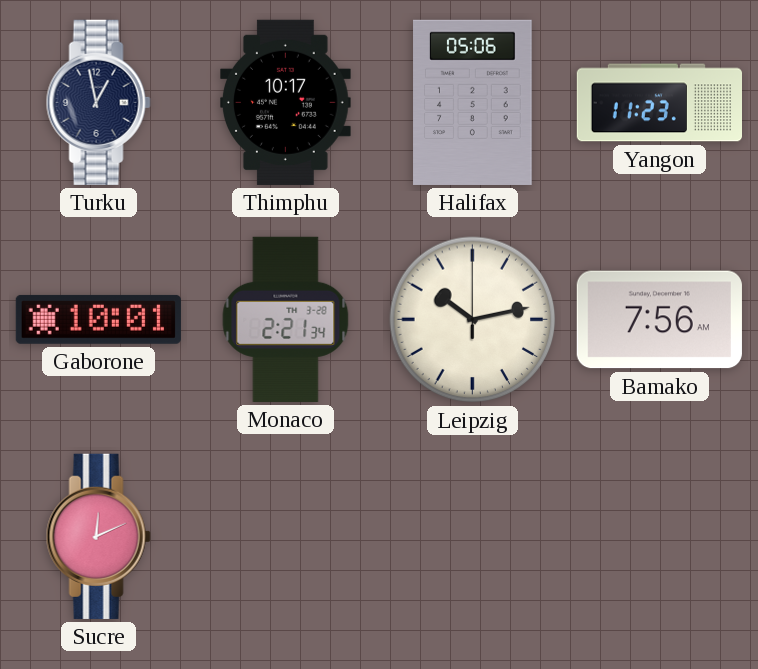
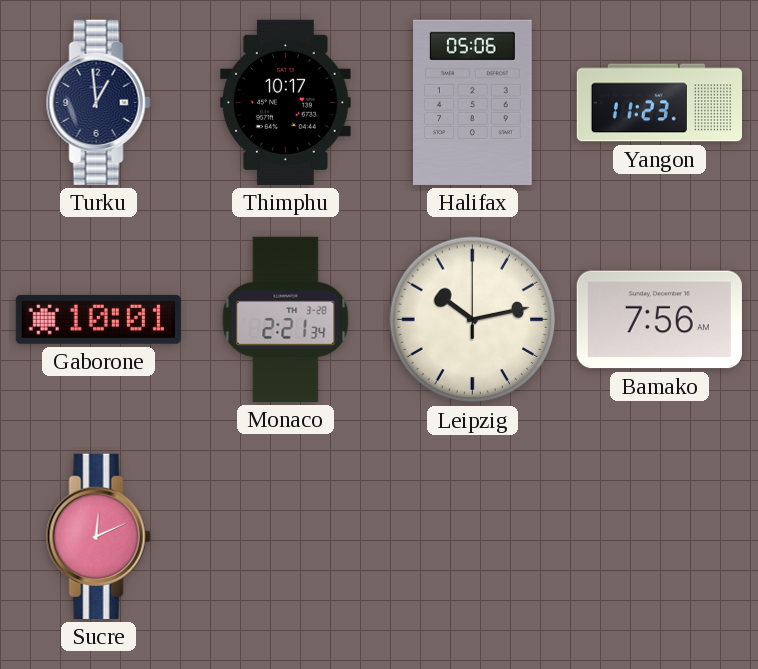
Turku: 12:58 -> 12:59 (98, 102)
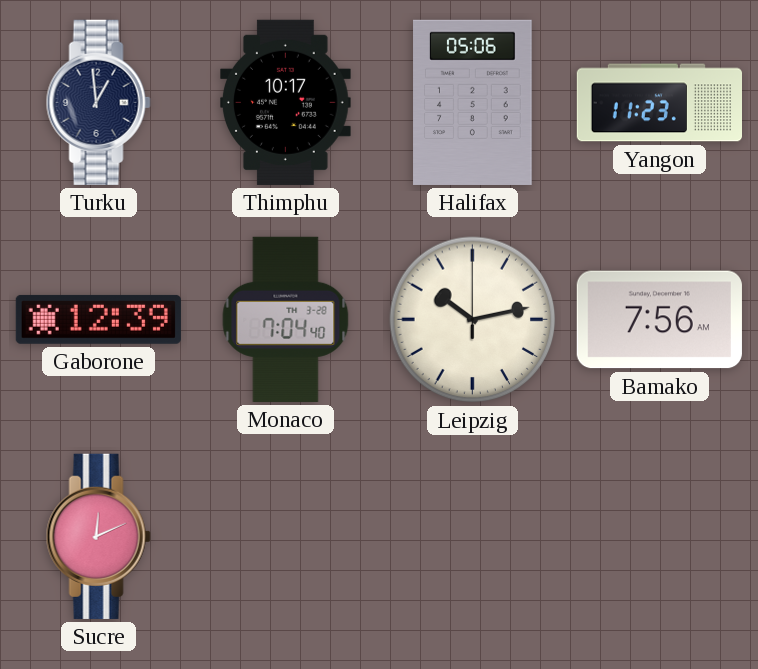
Gaborone: 10:01 -> 12:39 (98, 319)
Monaco: 2:21 -> 7:04 (286, 319)
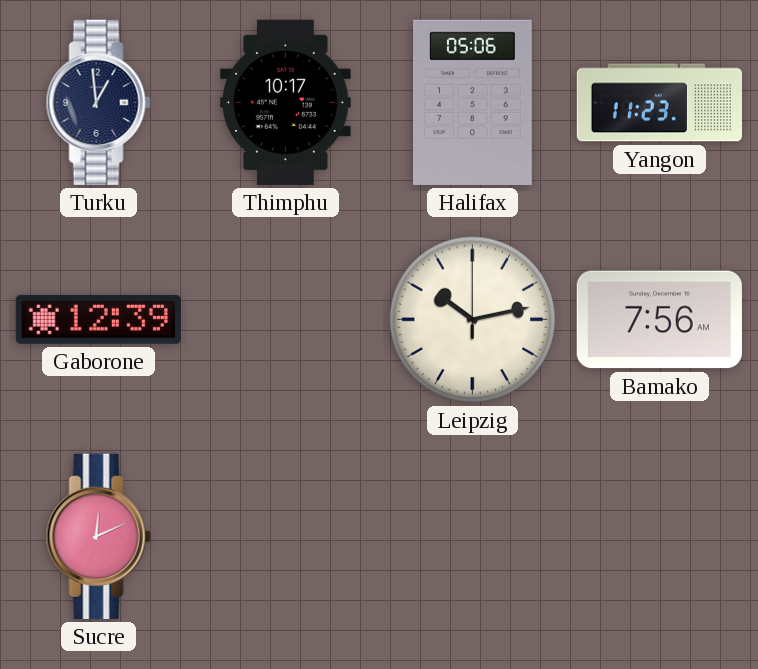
Monaco: 7:04 -> none (286, 319)
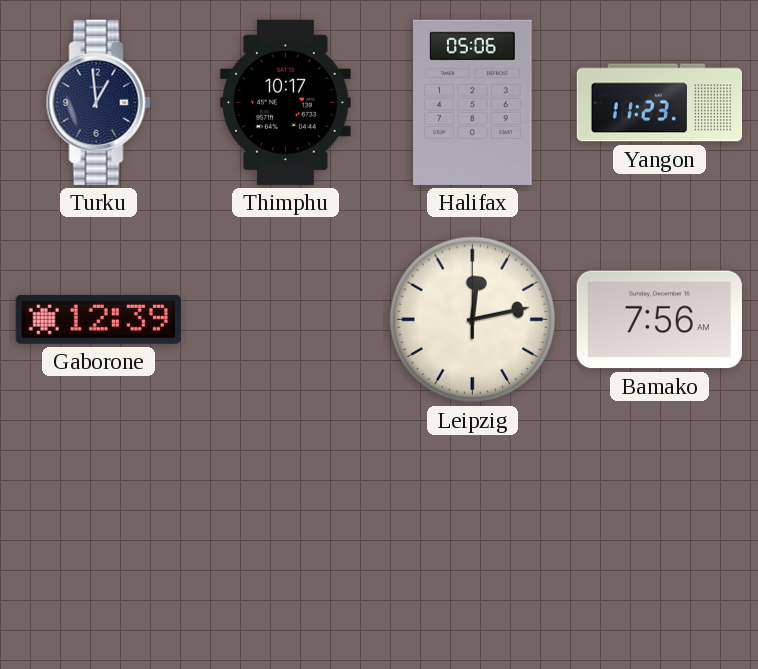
Leipzig: 10:13 -> 12:13 (473, 320)
Sucre: 12:11 -> none (98, 536)
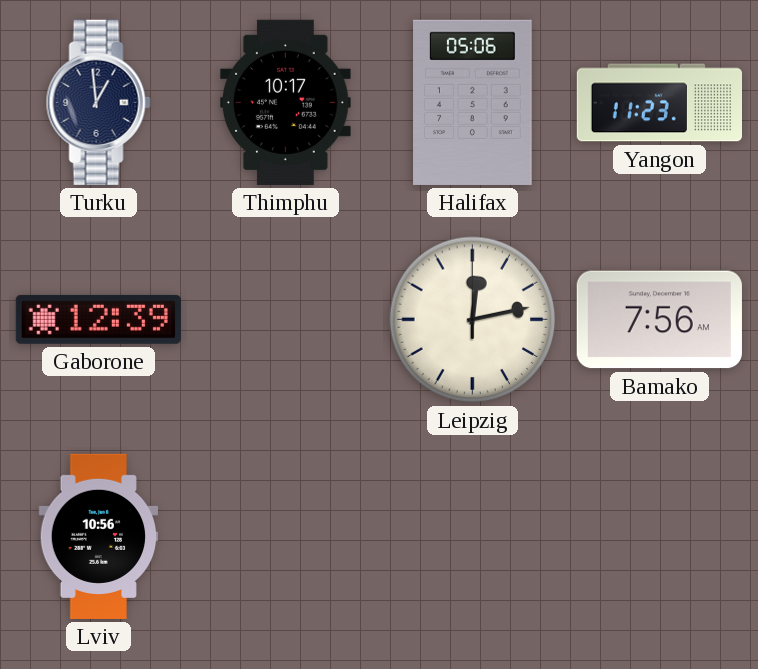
Lviv: none -> 10:56 (99, 536)
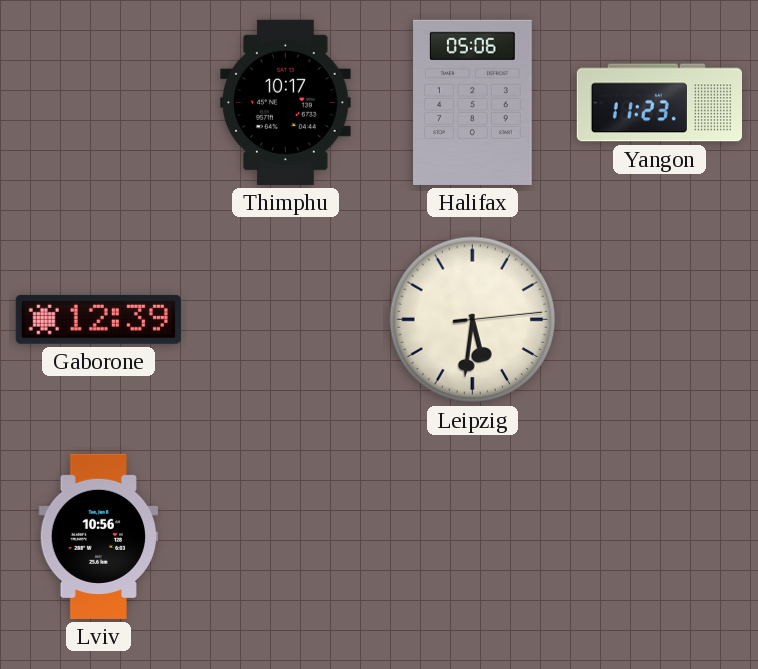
Turku: 12:59 -> none (98, 102)
Leipzig: 12:13 -> 5:31 (473, 320)
Bamako: 7:56 -> none (659, 320)
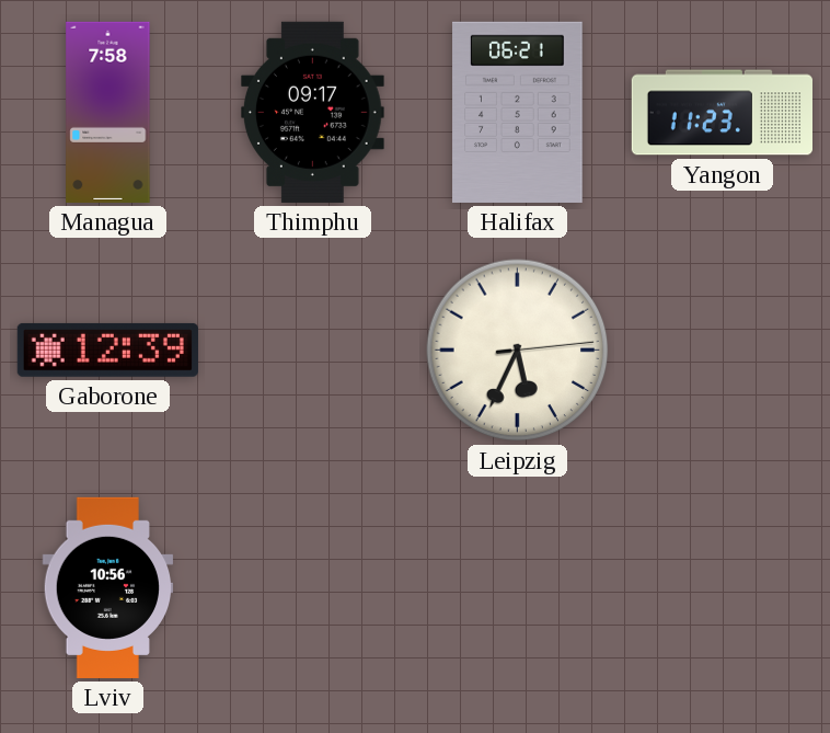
Managua: none -> 7:58 (108, 112)
Thimphu: 10:17 -> 09:17 (313, 112)
Halifax: 05:06 -> 06:21 (518, 112)
Leipzig: 5:31 -> 5:34 (518, 351)
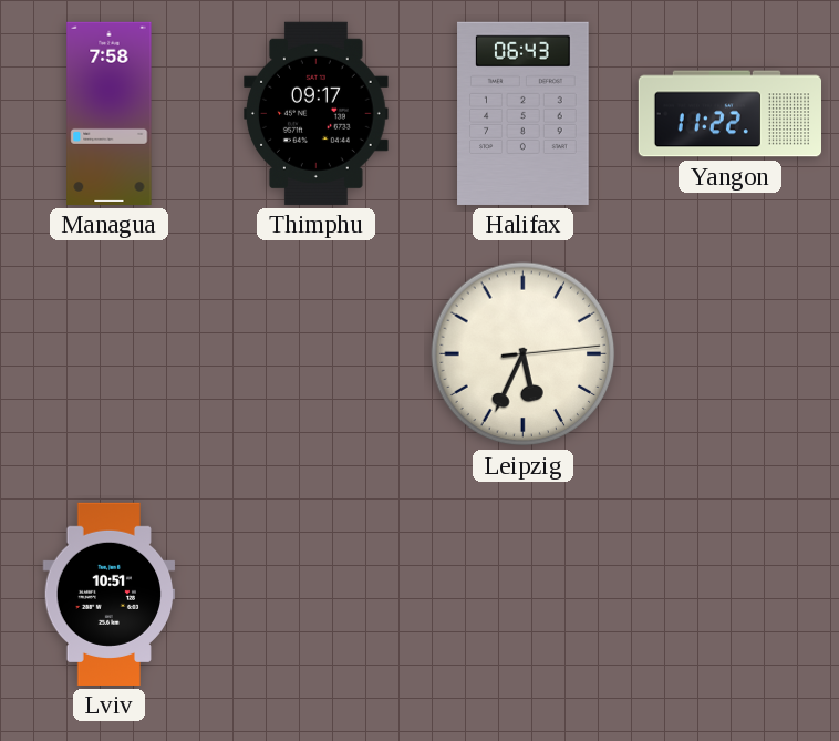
Halifax: 06:21 -> 06:43 (524, 113)
Yangon: 11:23 -> 11:22 (729, 114)
Gaborone: 12:39 -> none (107, 350)
Lviv: 10:56 -> 10:51 (110, 594)
